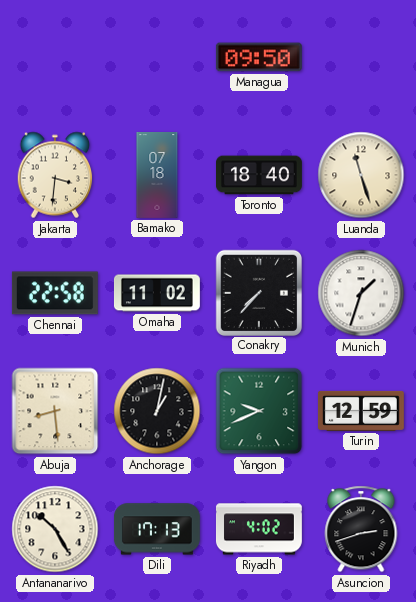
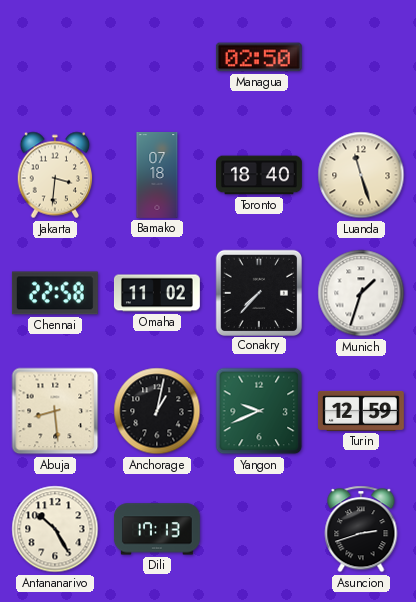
Managua: 09:50 -> 02:50 (259, 57)
Riyadh: 4:02 -> none (259, 529)
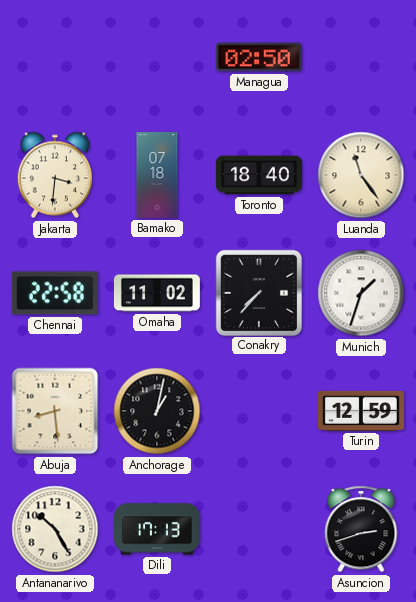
Luanda: 11:27 -> 11:24 (361, 175)
Yangon: 9:41 -> none (259, 411)
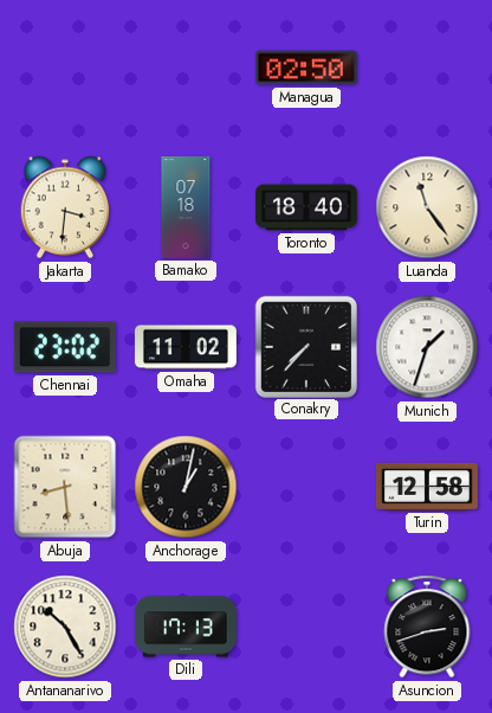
Chennai: 22:58 -> 23:02 (65, 347)
Turin: 12:59 -> 12:58 (427, 487)
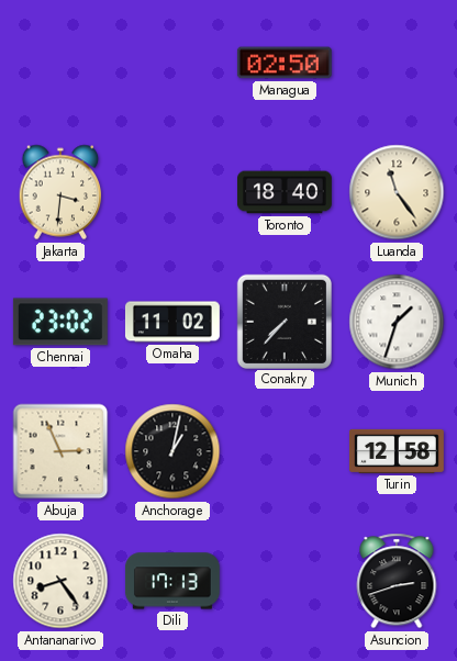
Bamako: 07:18 -> none (186, 208)
Abuja: 8:29 -> 2:56 (60, 451)
Antananarivo: 10:25 -> 8:24 (60, 581)
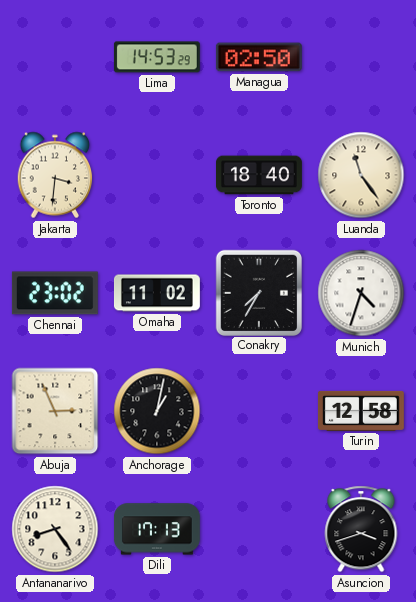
Lima: none -> 14:53 (157, 57)
Conakry: 7:37 -> 7:35 (258, 292)
Munich: 1:33 -> 4:33 (361, 293)
Asuncion: 2:42 -> 3:42 (361, 529)
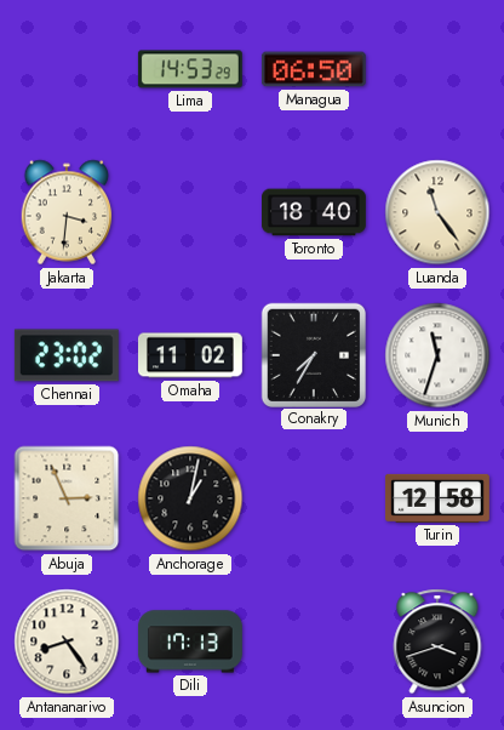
Managua: 02:50 -> 06:50 (314, 69)
Munich: 4:33 -> 11:33 (437, 355)
